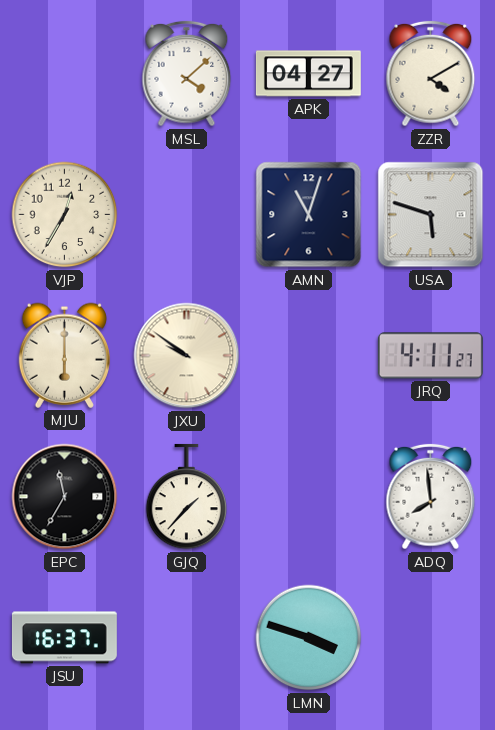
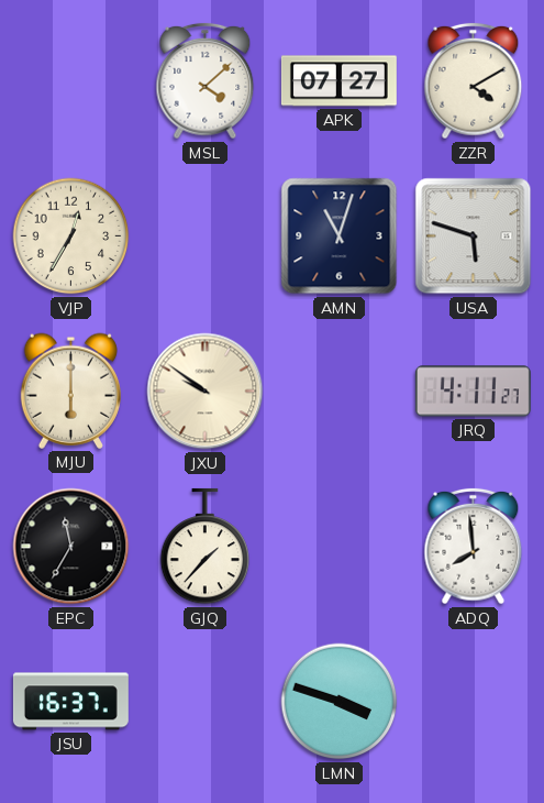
APK: 04:27 -> 07:27 (338, 81)
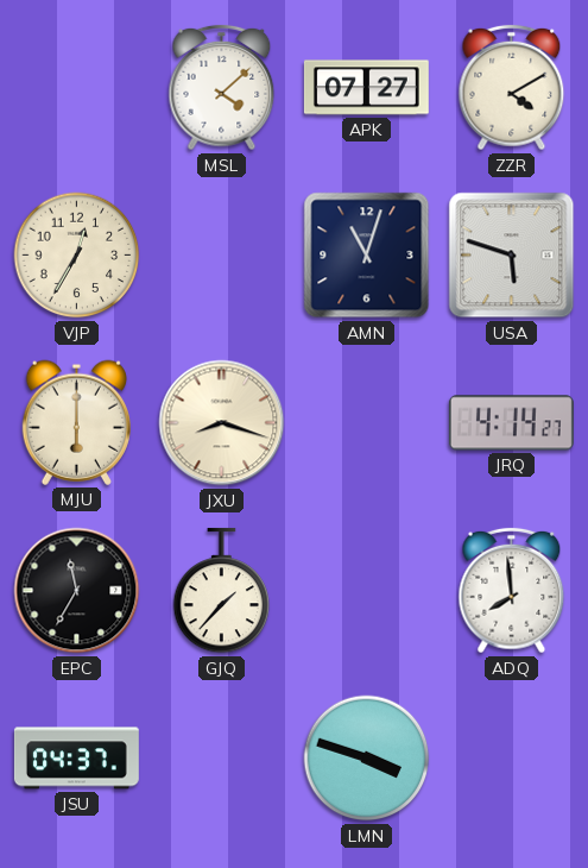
JXU: 9:51 -> 8:18 (222, 423)
JRQ: 4:11 -> 4:14 (511, 423)
JSU: 16:37 -> 04:37 (76, 759)
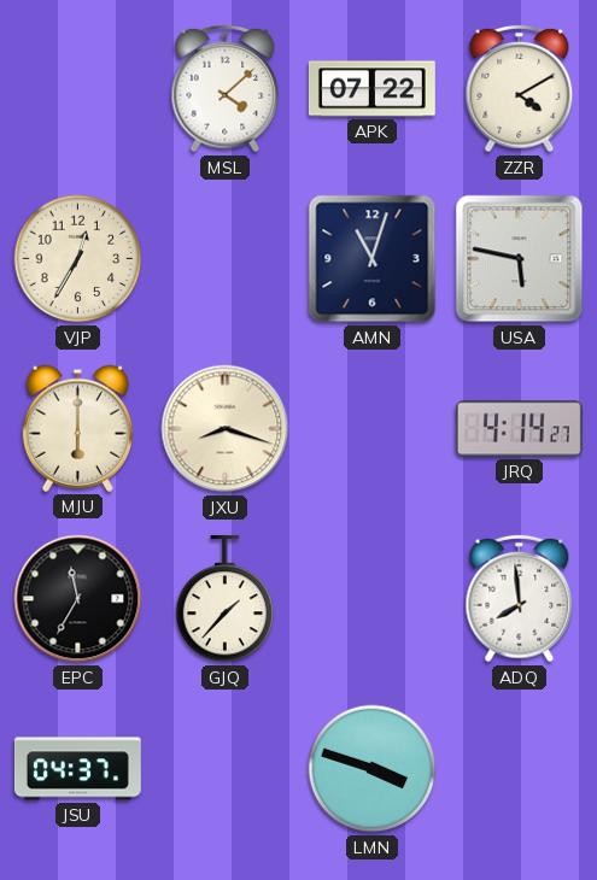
APK: 07:27 -> 07:22 (371, 89)
USA: 5:48 -> 5:47 (520, 259)
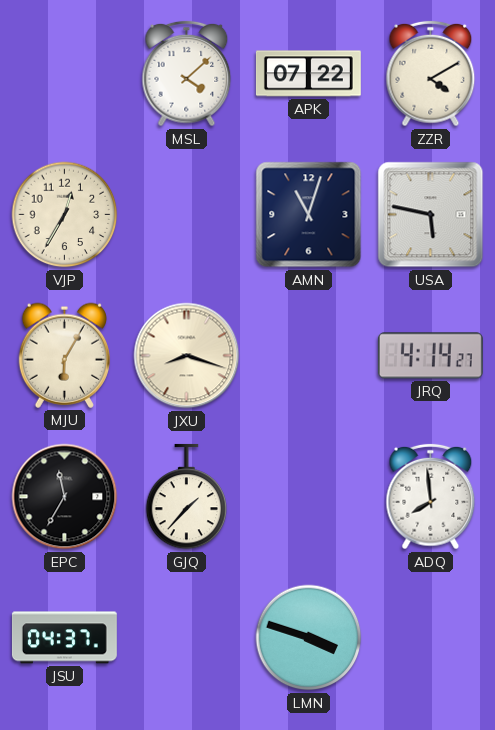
MJU: 6:00 -> 6:05 (64, 355)
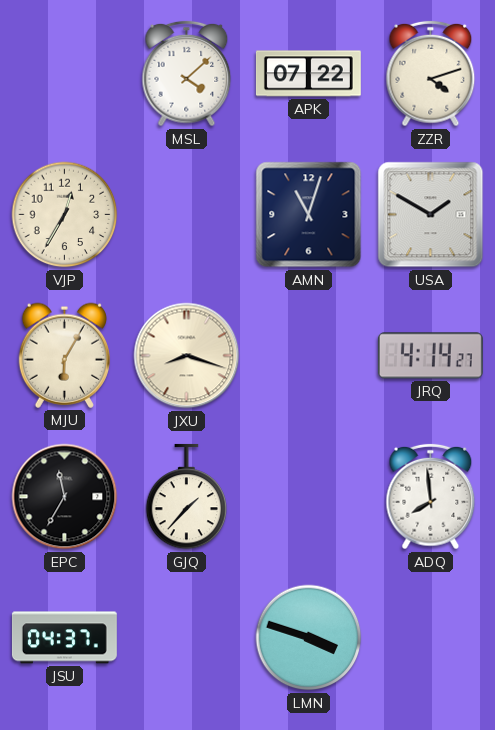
ZZR: 4:10 -> 4:12 (431, 74)
USA: 5:47 -> 1:50 (431, 215)
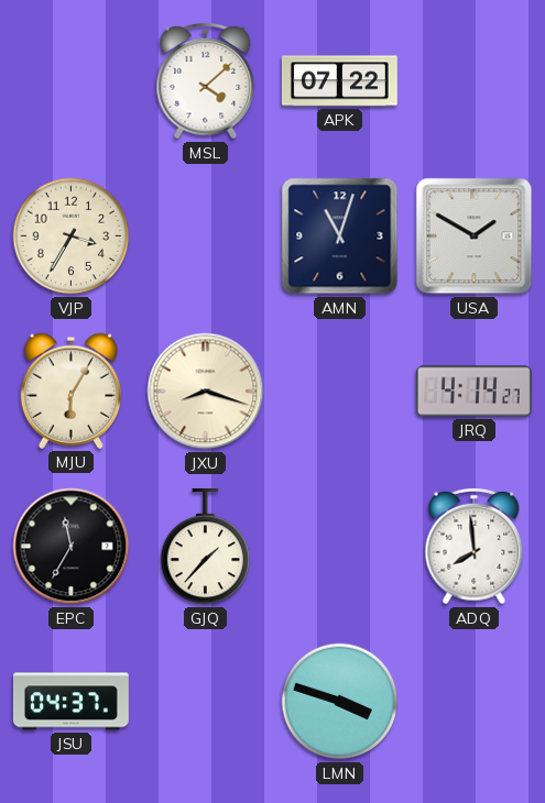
ZZR: 4:12 -> none (431, 74)
VJP: 12:35 -> 3:35 (72, 237)
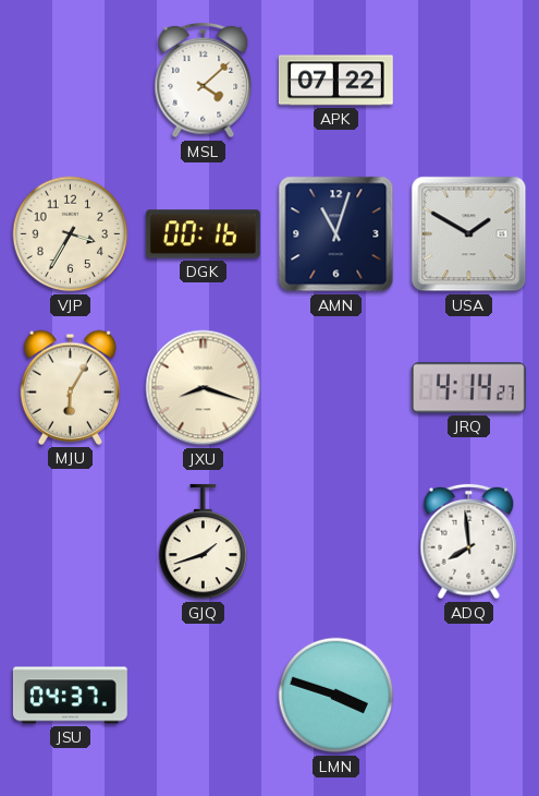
DGK: none -> 00:16 (203, 234)
EPC: 11:35 -> none (72, 547)
GJQ: 1:37 -> 1:42 (204, 542)
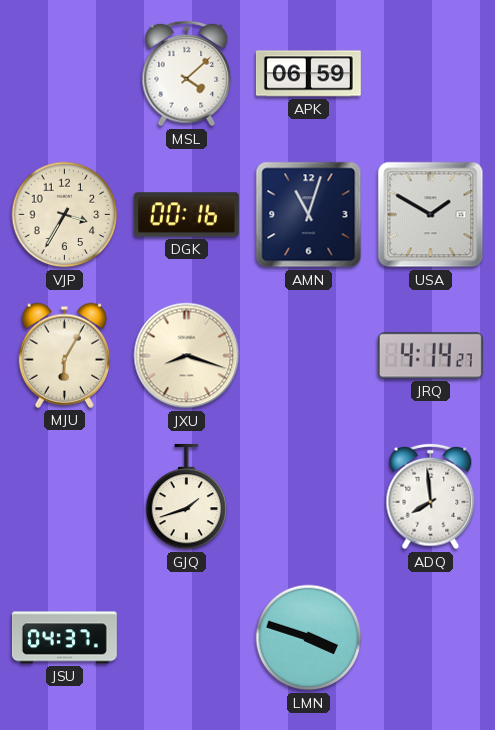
APK: 07:22 -> 06:59 (308, 74)
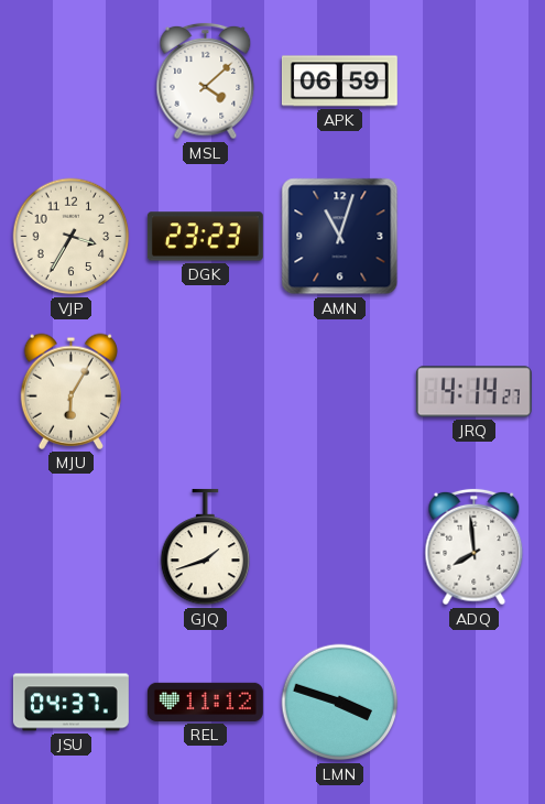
DGK: 00:16 -> 23:23 (205, 237)
USA: 1:50 -> none (431, 215)
JXU: 8:18 -> none (187, 356)
REL: none -> 11:12 (205, 702)
